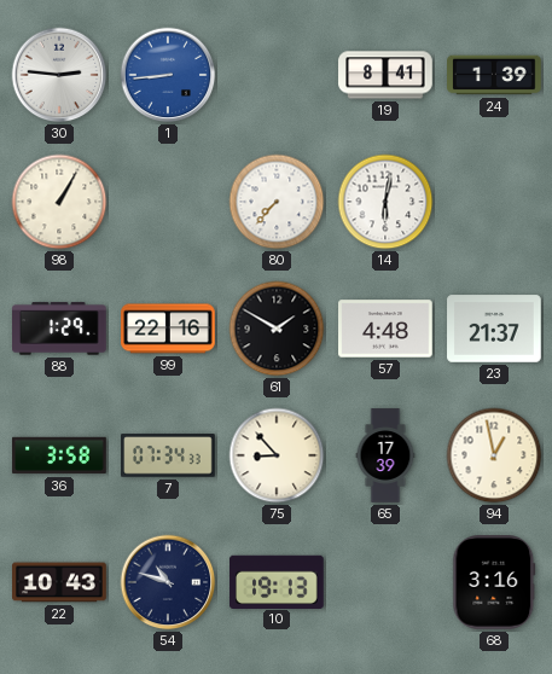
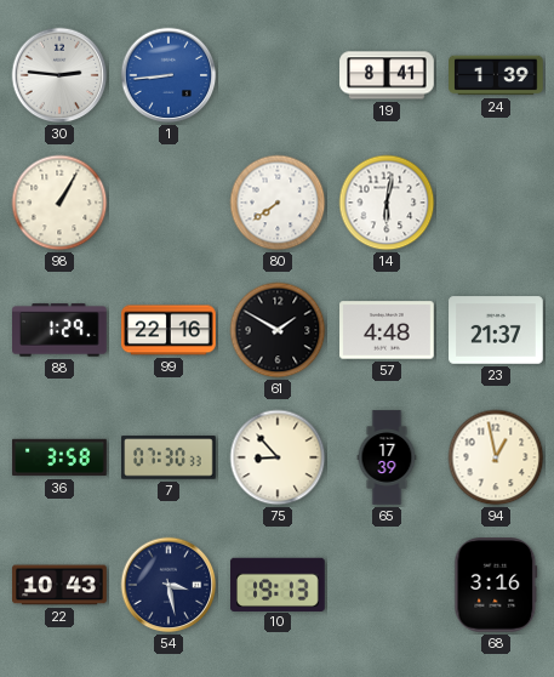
80: 7:37 -> 7:39 (278, 203)
7: 07:34 -> 07:30 (169, 457)
54: 10:48 -> 3:28 (169, 585)
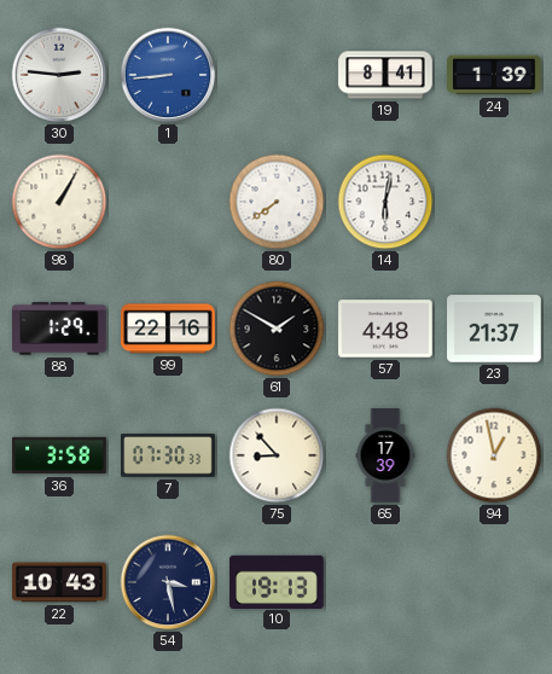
68: 3:16 -> none (496, 586)
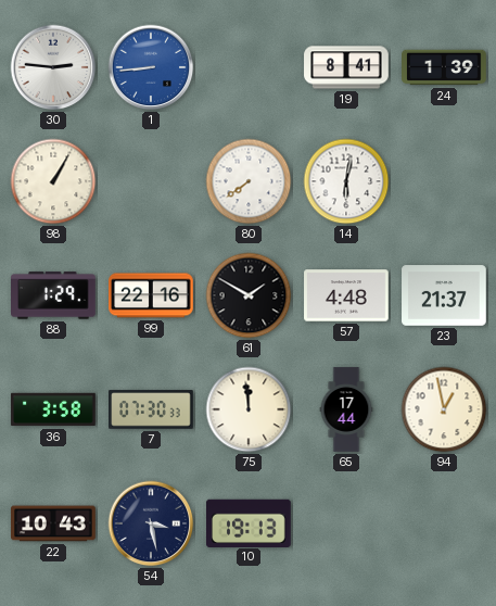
75: 8:53 -> 11:59 (249, 409)
65: 17:39 -> 17:44 (346, 409)
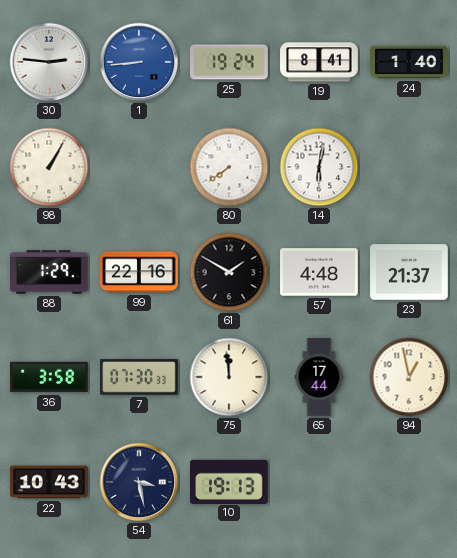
25: none -> 19:24 (229, 62)
24: 1:39 -> 1:40 (409, 62)
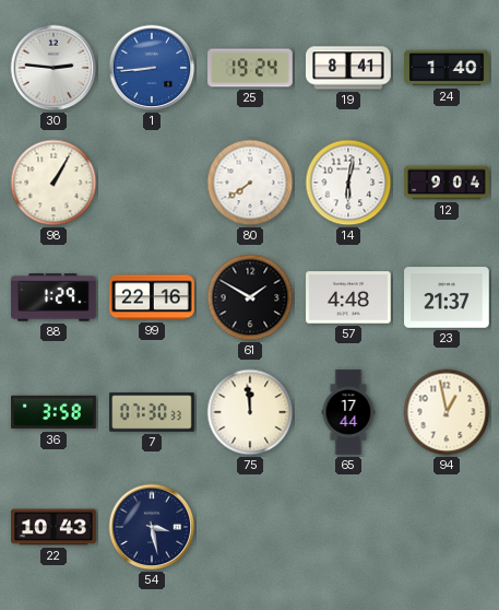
12: none -> 9:04 (447, 183)
10: 19:13 -> none (229, 481)
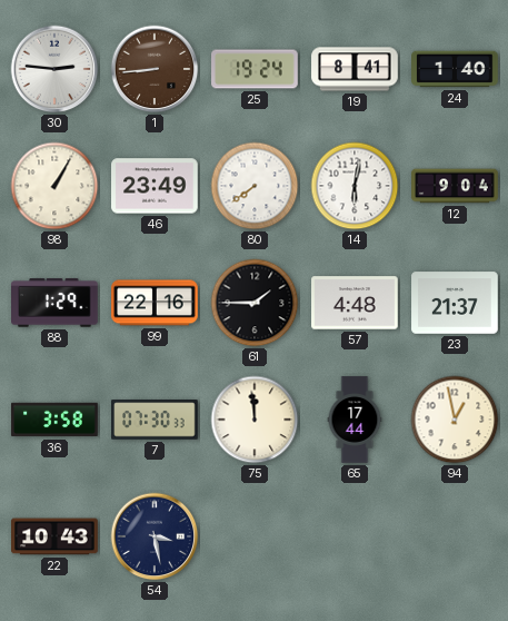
1 dial: blue -> brown (155, 69)
46: none -> 23:49 (155, 186)
61: 1:50 -> 1:45 (255, 303)
